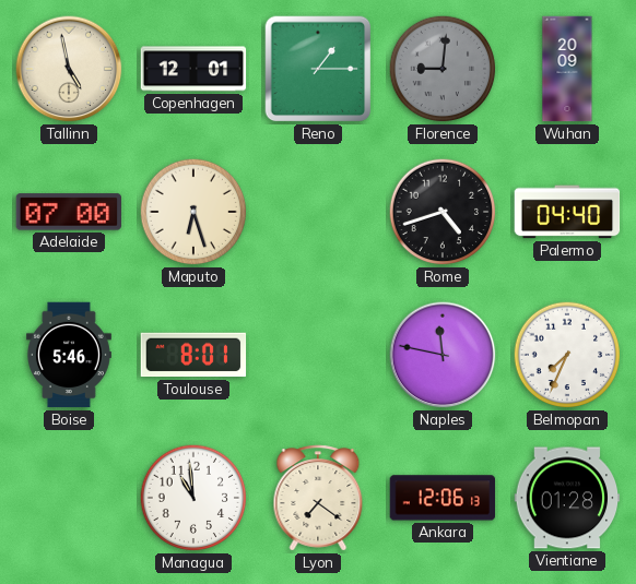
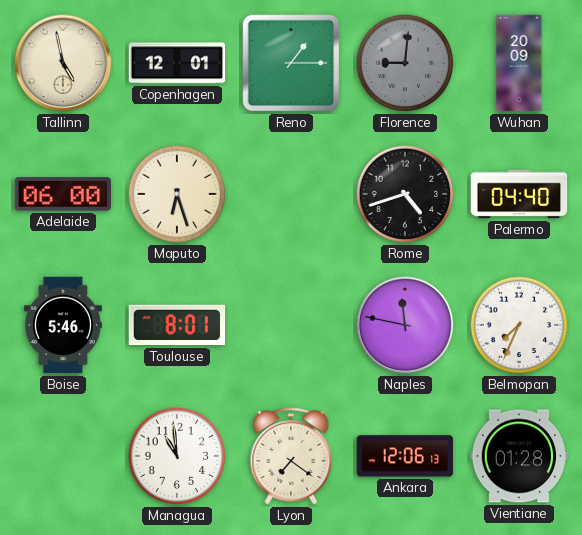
Adelaide: 07:00 -> 06:00 (63, 194)
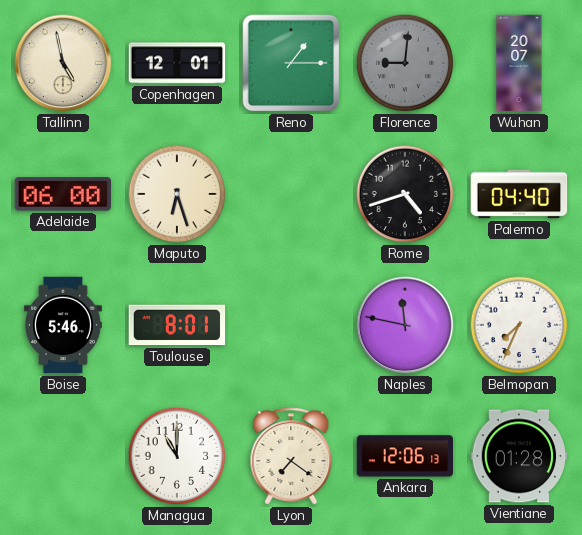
Wuhan: 20:09 -> 20:07 (519, 63)
Managua: 10:59 -> 11:00 (177, 456)
